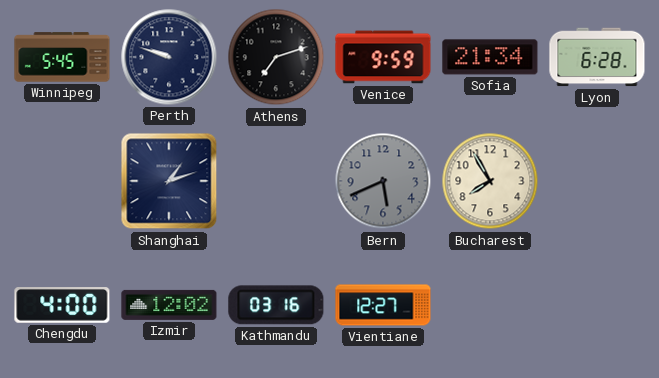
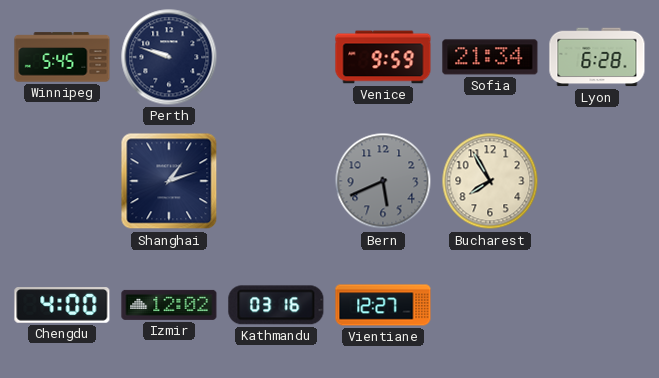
Athens: 7:12 -> none (276, 57)
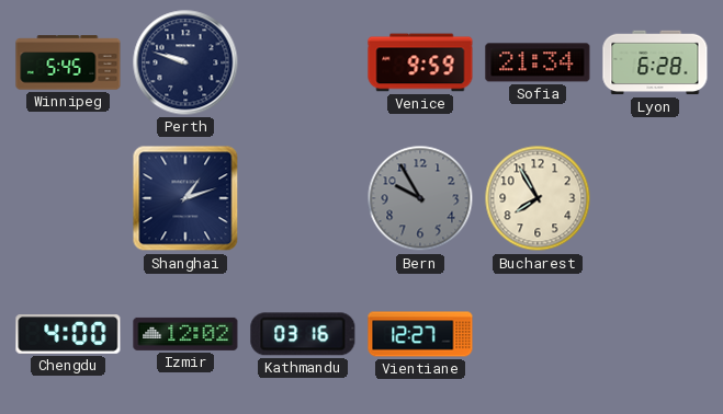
Bern: 5:41 -> 9:55 (420, 198)
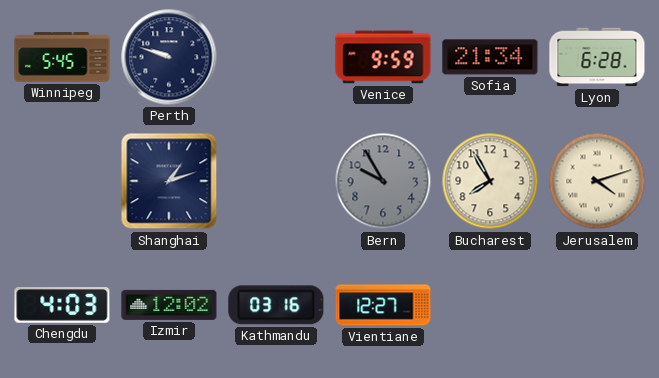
Jerusalem: none -> 4:12 (597, 181)
Chengdu: 4:00 -> 4:03 (62, 305)
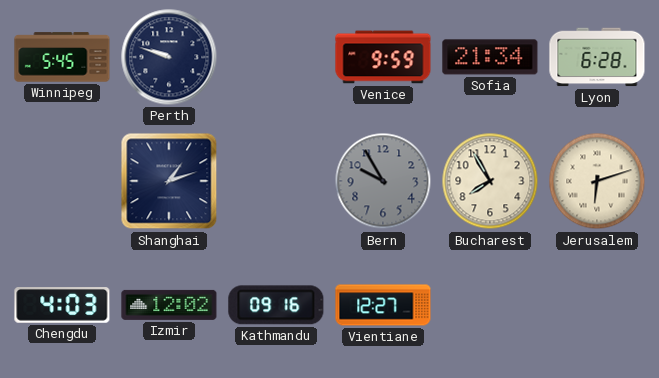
Jerusalem: 4:12 -> 6:12 (597, 181)
Kathmandu: 03:16 -> 09:16 (276, 305)
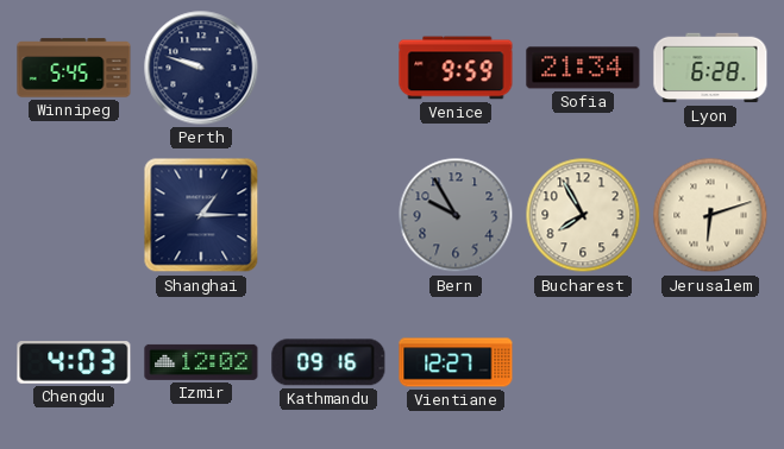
Shanghai: 1:12 -> 1:15 (201, 215)
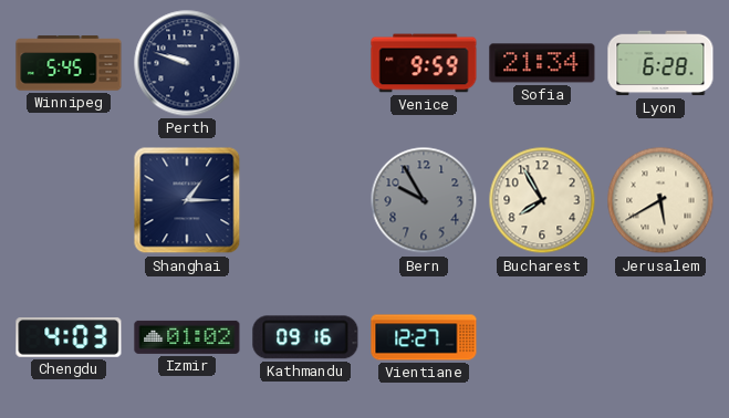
Jerusalem: 6:12 -> 5:40 (660, 200)
Izmir: 12:02 -> 01:02 (187, 337)
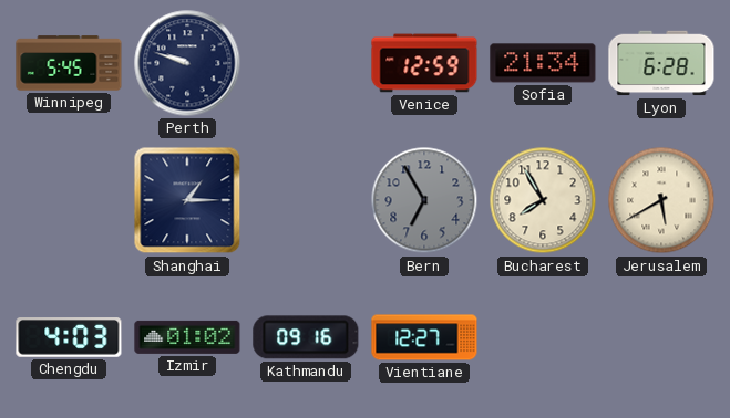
Venice: 9:59 -> 12:59 (424, 63)
Bern: 9:55 -> 6:55 (424, 200)
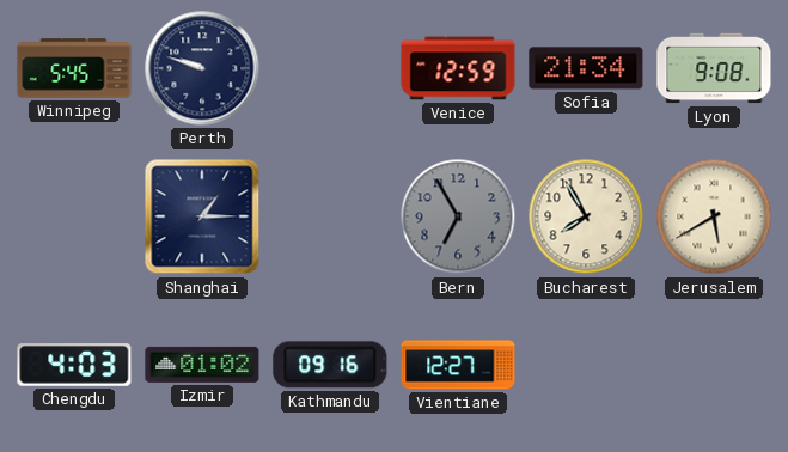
Lyon: 6:28 -> 9:08 (714, 68)
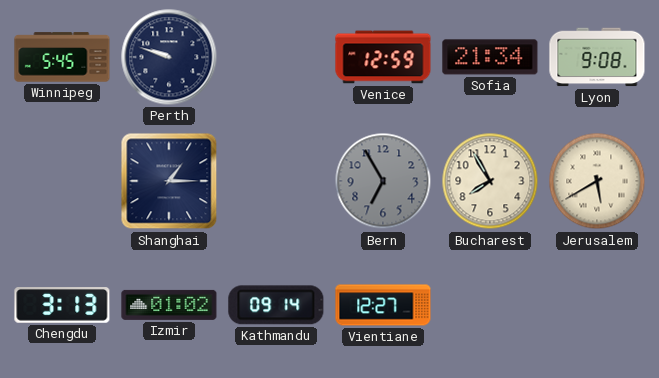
Chengdu: 4:03 -> 3:13 (62, 305)
Kathmandu: 09:16 -> 09:14 (276, 305)
